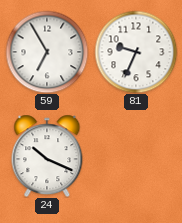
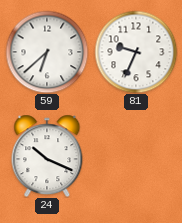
59: 6:55 -> 6:38 (47, 52)
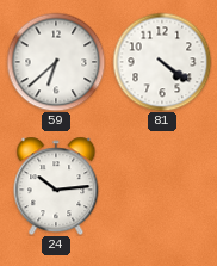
81: 9:34 -> 4:21 (162, 62)
24: 10:19 -> 10:14 (56, 186)
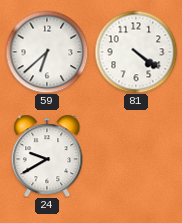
24: 10:14 -> 9:40 (47, 156)
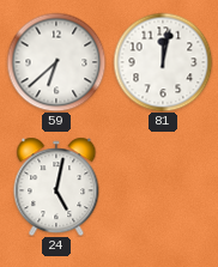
81: 4:21 -> 12:02 (163, 62)
24: 9:40 -> 5:02 (56, 187)
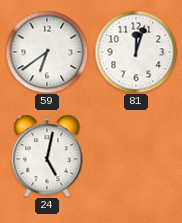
59: 6:38 -> 6:39 (47, 52)
81: 12:02 -> 12:03 (136, 52)
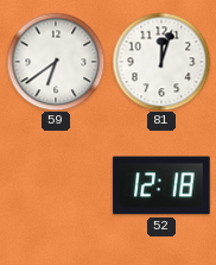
24: 5:02 -> none (47, 156)
52: none -> 12:18 (161, 185)
